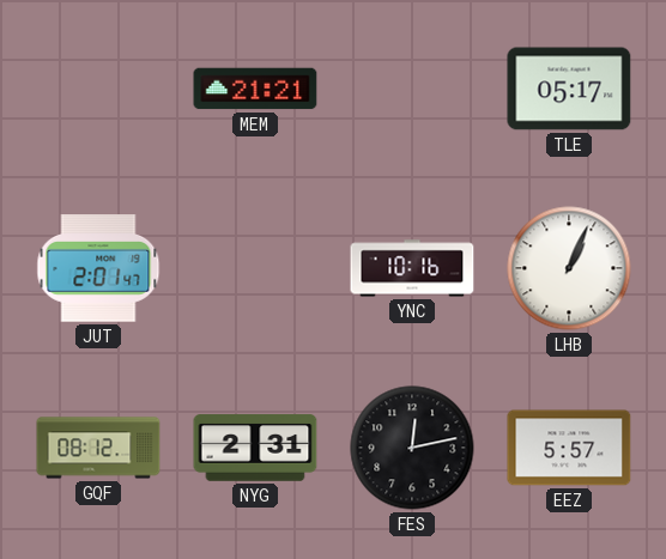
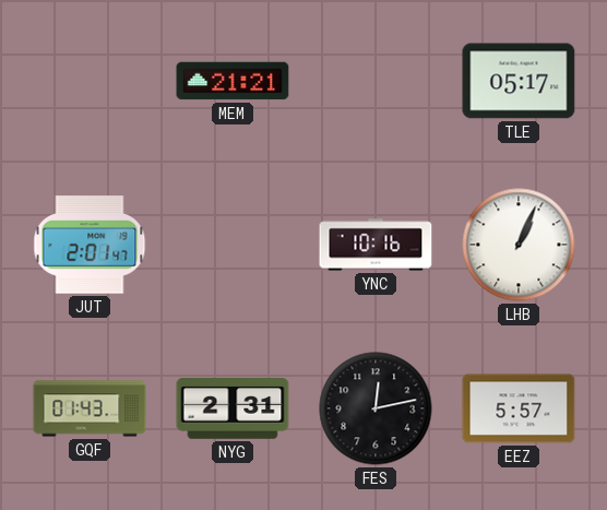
GQF: 08:12 -> 01:43 (90, 408)
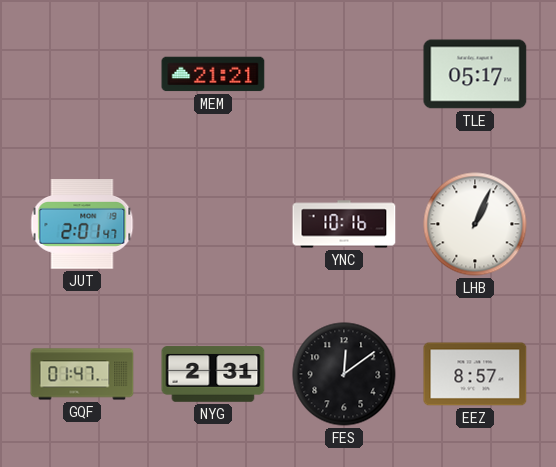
GQF: 01:43 -> 01:47 (82, 374)
FES: 12:13 -> 12:09 (344, 374)
EEZ: 5:57 -> 8:57 (475, 374)
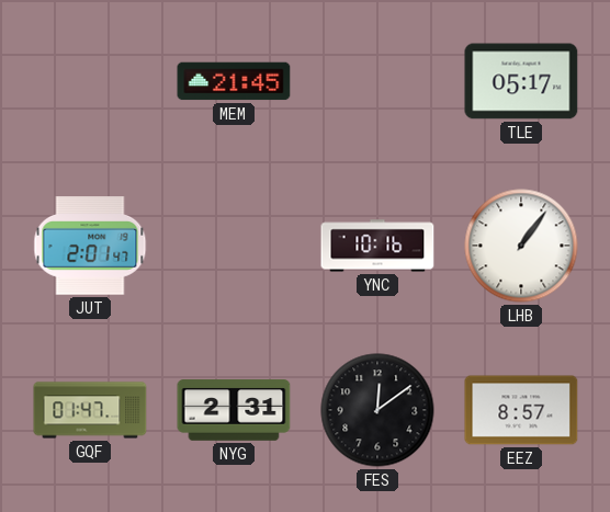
MEM: 21:21 -> 21:45 (234, 81)
LHB: 1:04 -> 1:06 (521, 246)
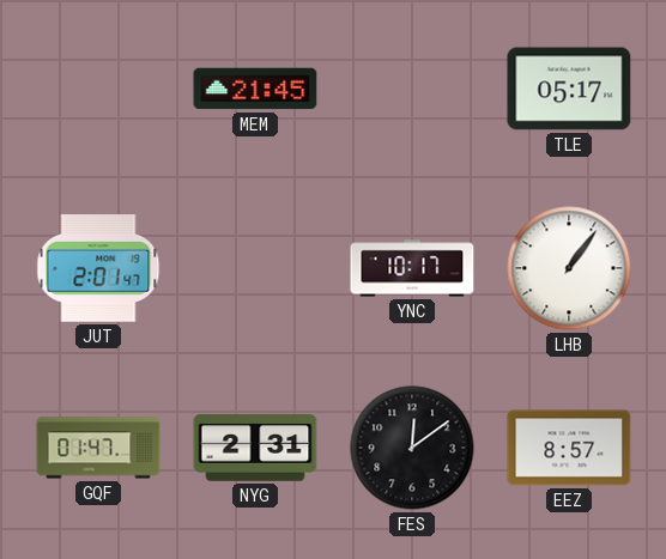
YNC: 10:16 -> 10:17 (412, 268)
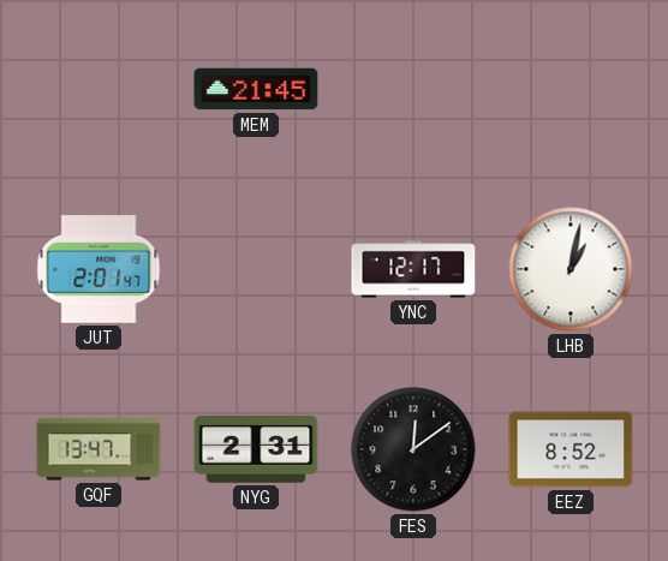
TLE: 05:17 -> none (569, 89)
YNC: 10:17 -> 12:17 (413, 269)
LHB: 1:06 -> 1:02 (571, 269)
GQF: 01:47 -> 13:47 (99, 449)
EEZ: 8:57 -> 8:52 (571, 449)
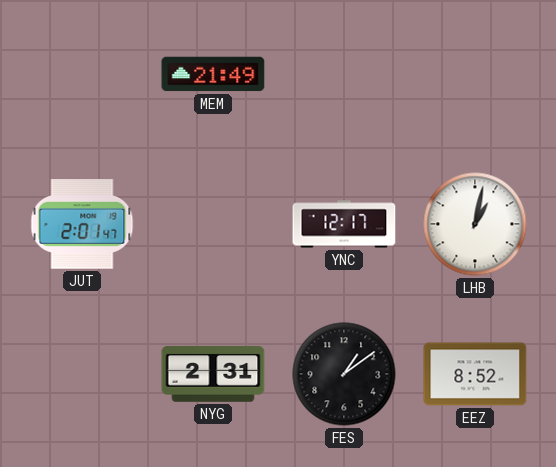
MEM: 21:45 -> 21:49 (213, 74)
GQF: 13:47 -> none (99, 449)
FES: 12:09 -> 1:09 (344, 374)
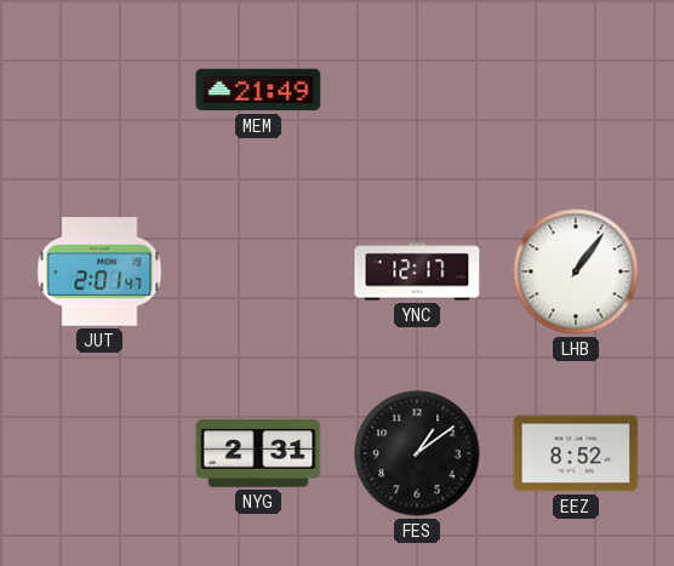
LHB: 1:02 -> 1:06 (576, 271)
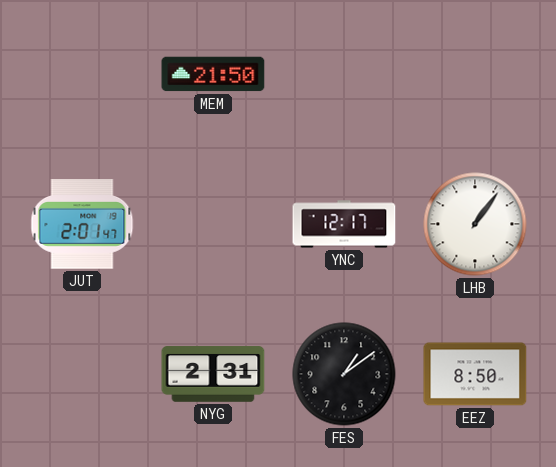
MEM: 21:49 -> 21:50 (213, 74)
EEZ: 8:52 -> 8:50 (475, 374)
